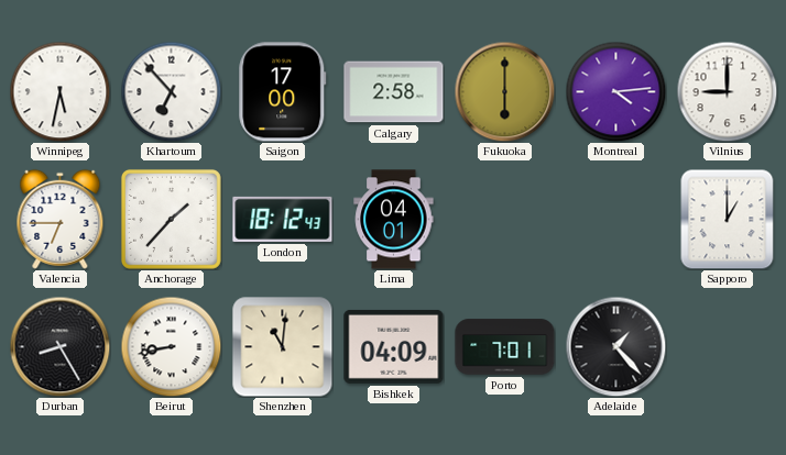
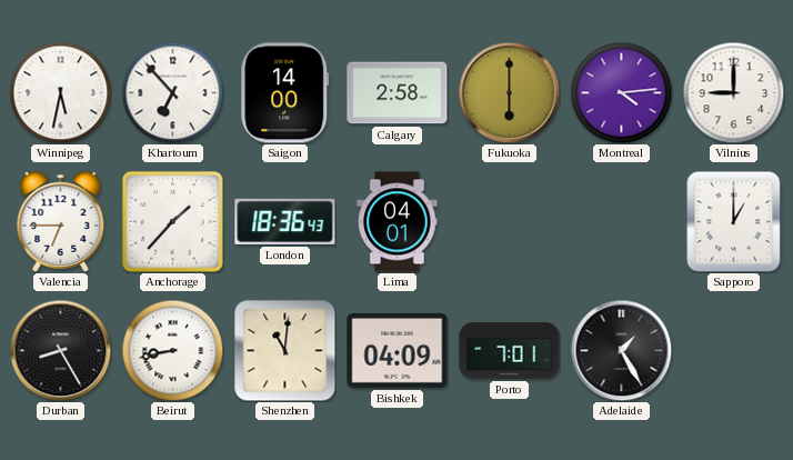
Saigon: 17:00 -> 14:00 (285, 93)
London: 18:12 -> 18:36 (285, 221)
Adelaide: 1:23 -> 1:25 (621, 350)
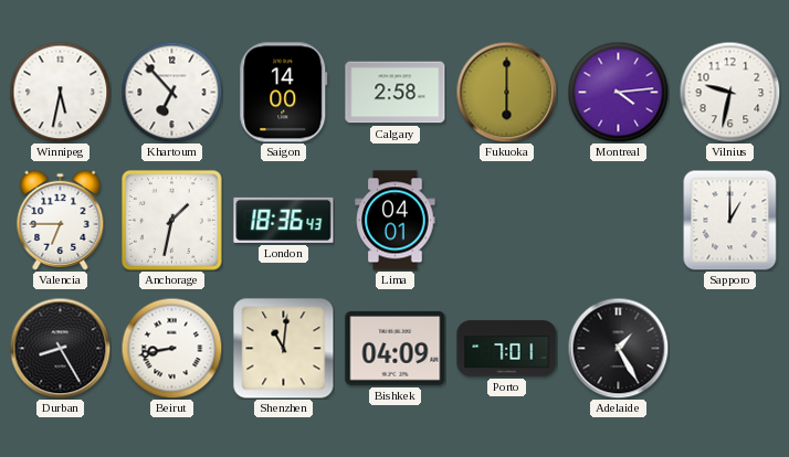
Vilnius: 9:00 -> 9:32 (729, 92)
Anchorage: 1:37 -> 1:32 (171, 220)
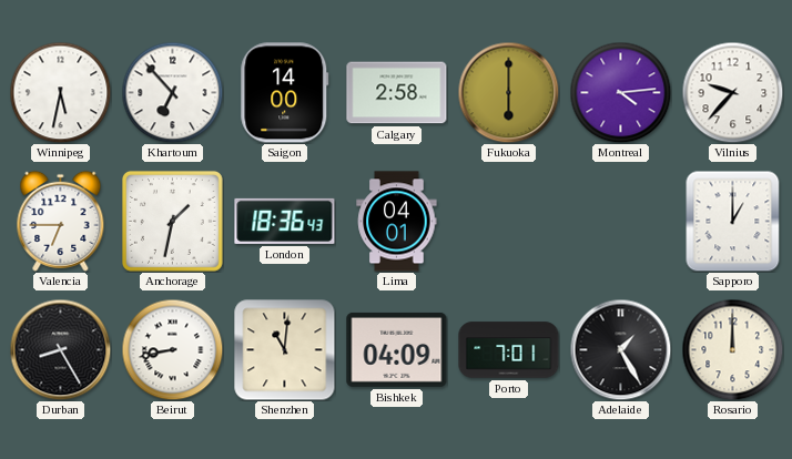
Vilnius: 9:32 -> 9:37 (732, 92)
Rosario: none -> 12:00 (732, 349)
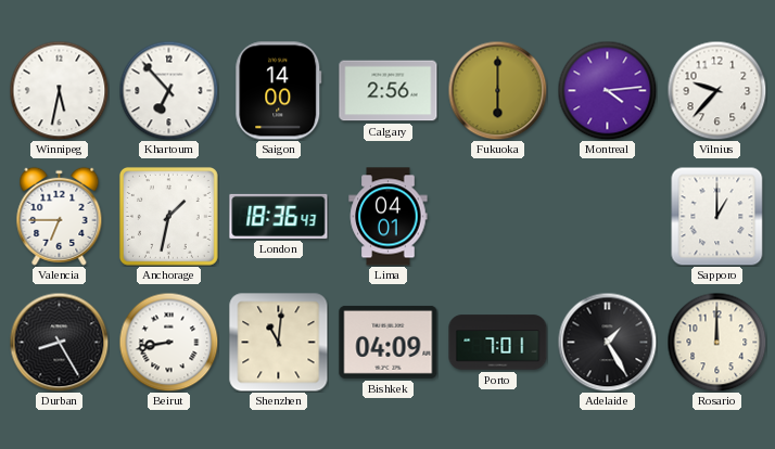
Calgary: 2:58 -> 2:56 (389, 91)
